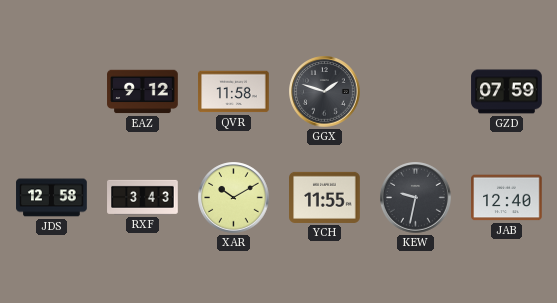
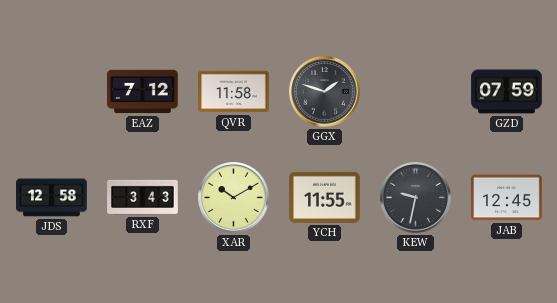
EAZ: 9:12 -> 7:12 (143, 92)
JAB: 12:40 -> 12:45 (507, 198)
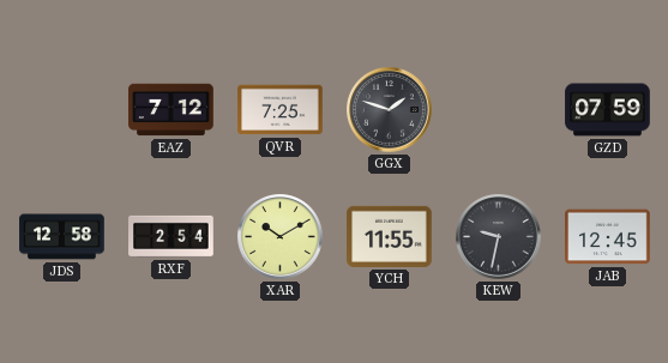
QVR: 11:58 -> 7:25 (281, 110)
RXF: 3:43 -> 2:54 (171, 236)
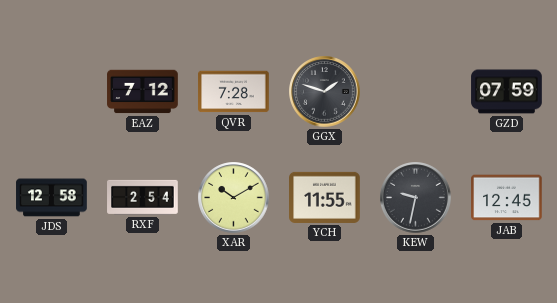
QVR: 7:25 -> 7:28 (234, 92)
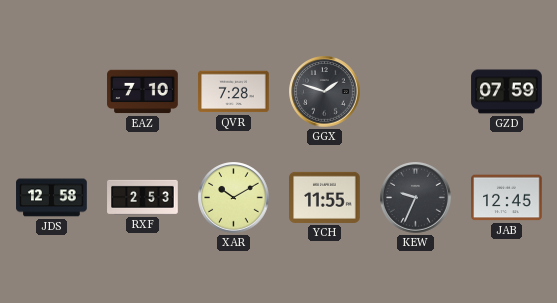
EAZ: 7:12 -> 7:10 (143, 92)
RXF: 2:54 -> 2:53 (143, 197)
KEW: 9:32 -> 9:34 (416, 198)
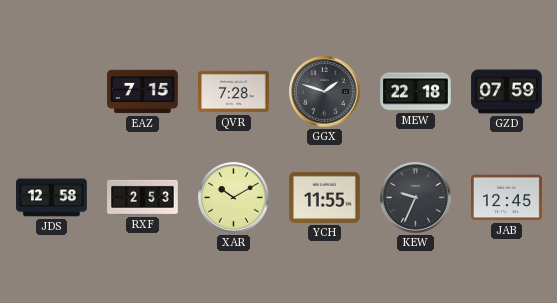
EAZ: 7:10 -> 7:15 (143, 92)
MEW: none -> 22:18 (416, 92)
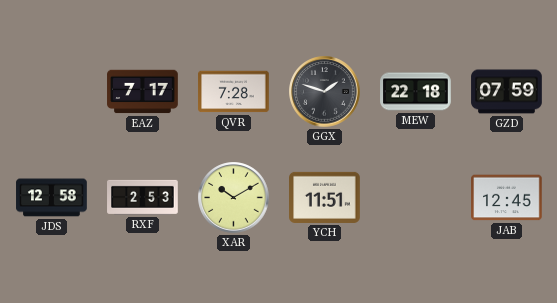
EAZ: 7:15 -> 7:17 (143, 92)
YCH: 11:55 -> 11:51 (325, 197)
KEW: 9:34 -> none (416, 198)
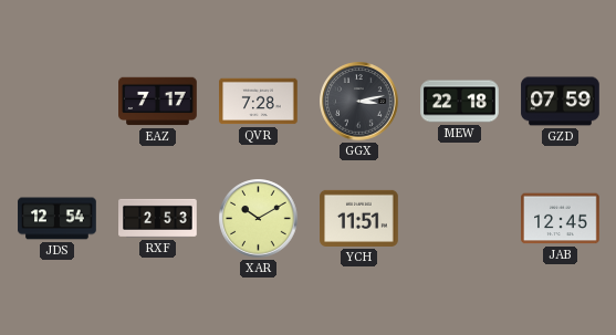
GGX: 1:48 -> 3:13 (359, 102)
JDS: 12:58 -> 12:54 (58, 219)
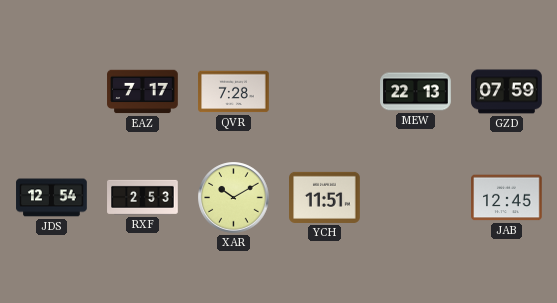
GGX: 3:13 -> none (359, 102)
MEW: 22:18 -> 22:13 (416, 92)
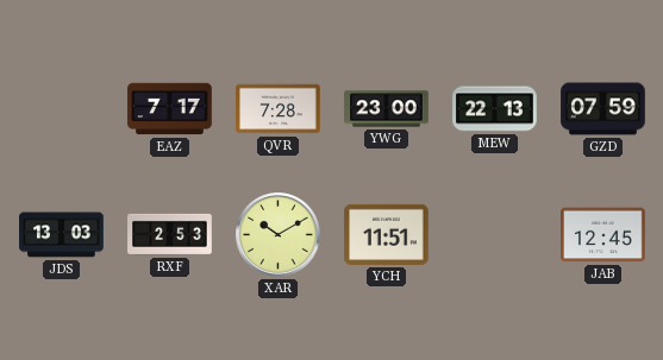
YWG: none -> 23:00 (387, 109)
JDS: 12:54 -> 13:03 (62, 235)
